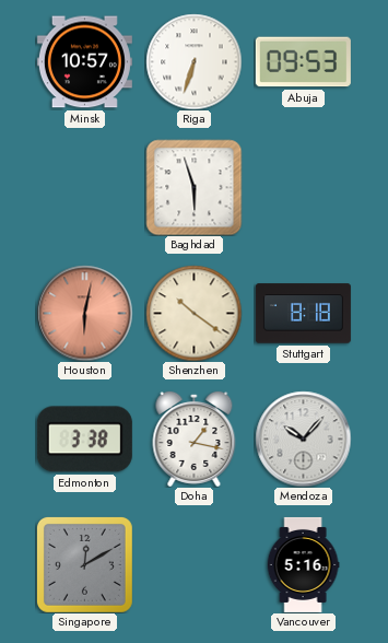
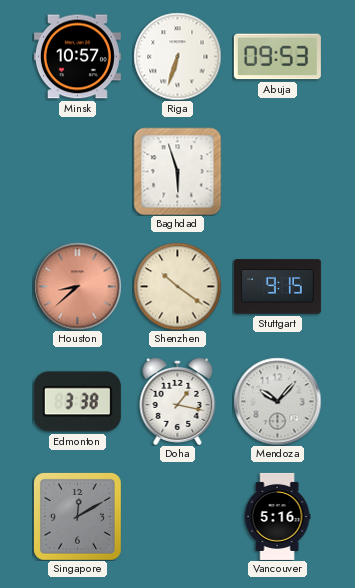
Houston: 6:02 -> 8:38 (77, 286)
Stuttgart: 8:18 -> 9:15 (277, 287)
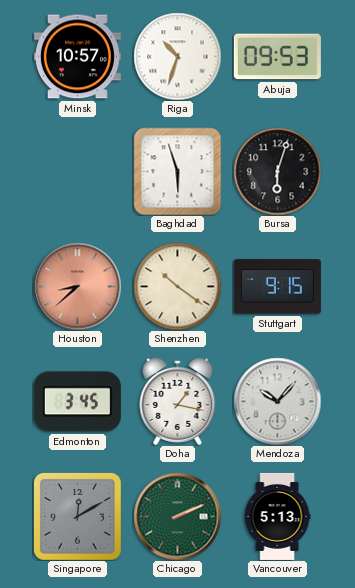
Riga: 6:33 -> 10:33 (177, 56)
Bursa: none -> 6:03 (277, 171)
Edmonton: 3:38 -> 3:45 (77, 402)
Chicago: none -> 2:11 (177, 516)
Vancouver: 5:16 -> 5:13 (277, 516)
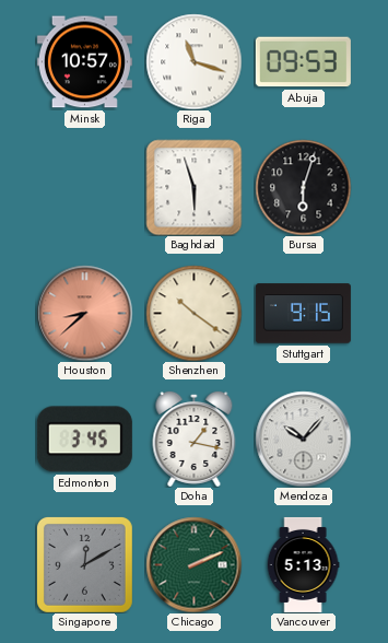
Riga: 10:33 -> 11:18 (193, 61)
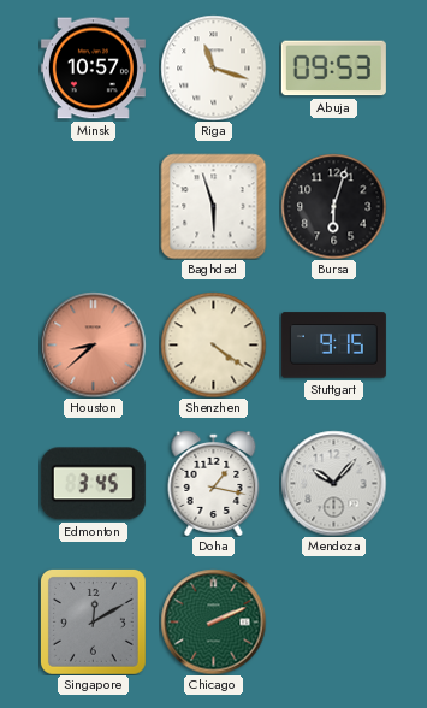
Shenzhen: 10:21 -> 4:21 (213, 344)
Vancouver: 5:13 -> none (303, 564)
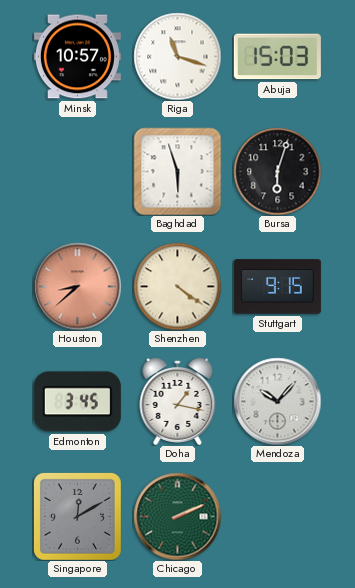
Abuja: 09:53 -> 15:03 (277, 57)
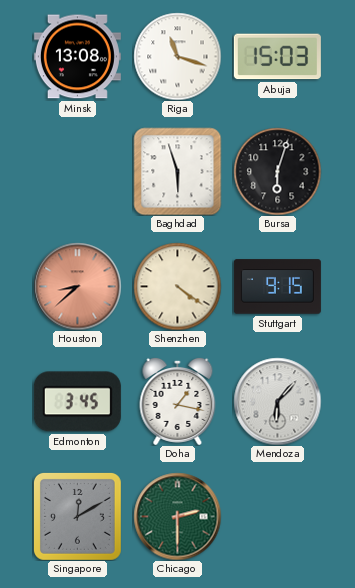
Minsk: 10:57 -> 13:08 (77, 57)
Mendoza: 10:07 -> 6:07 (277, 401)
Chicago: 2:11 -> 2:30 (177, 516)
